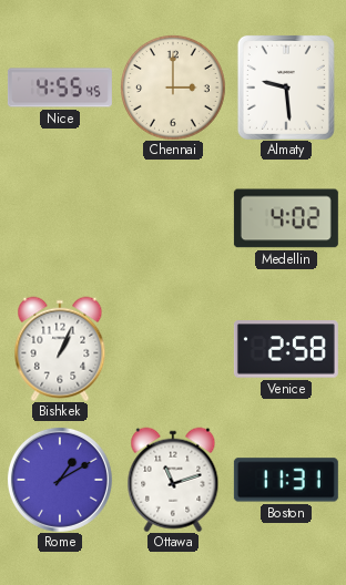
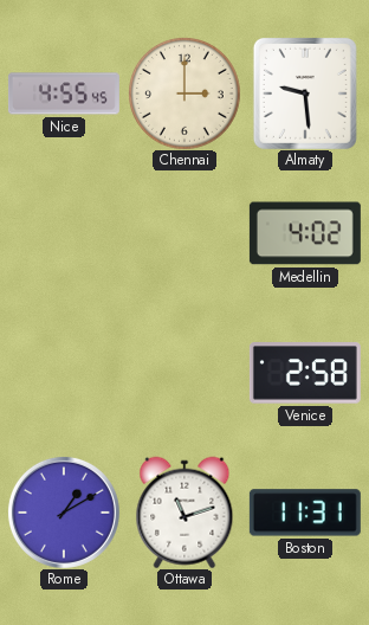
Bishkek: 1:04 -> none (60, 349)
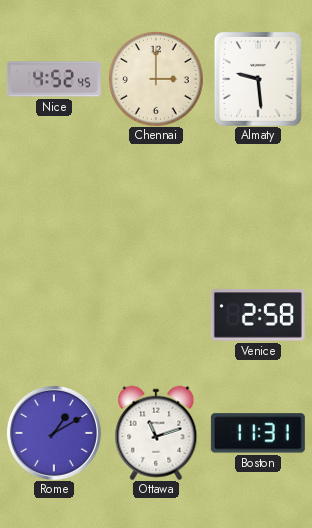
Nice: 4:55 -> 4:52 (54, 79)
Medellin: 4:02 -> none (305, 233)
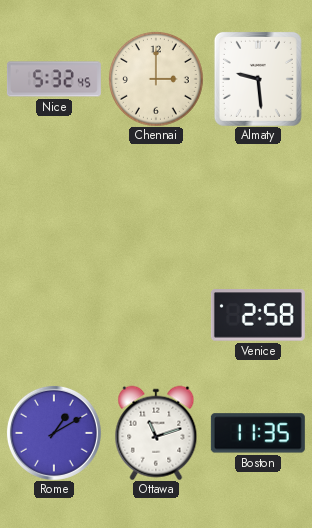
Nice: 4:52 -> 5:32 (54, 79)
Boston: 11:31 -> 11:35 (258, 433)
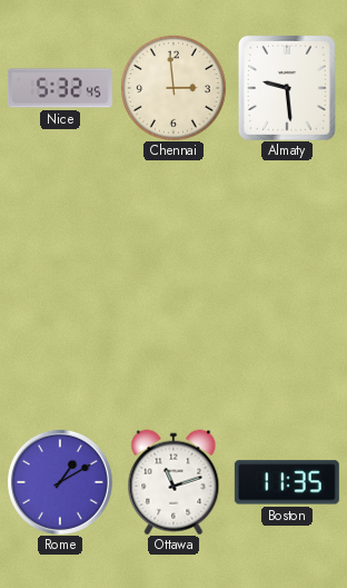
Chennai: 3:00 -> 2:59 (173, 88)
Venice: 2:58 -> none (258, 315)
